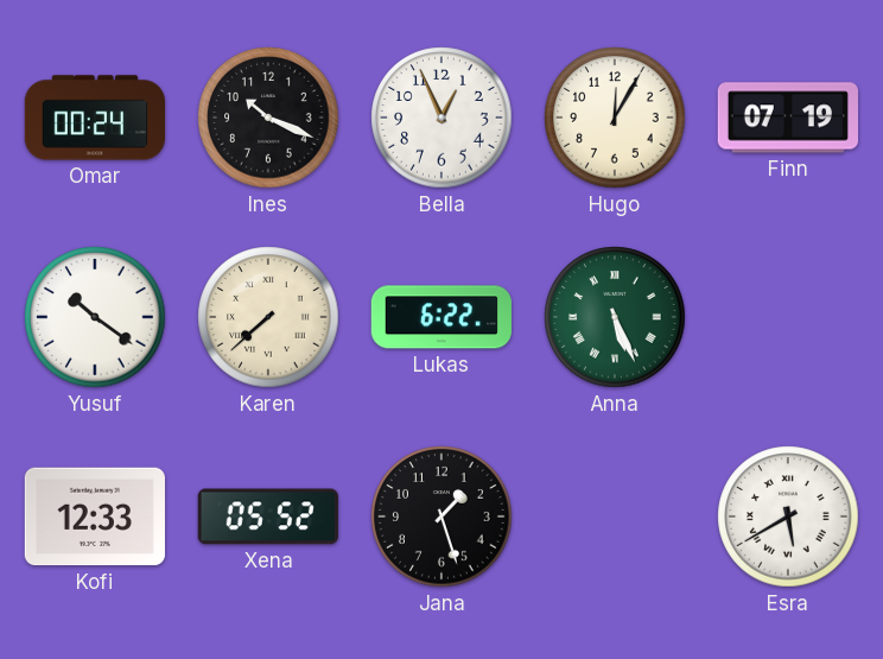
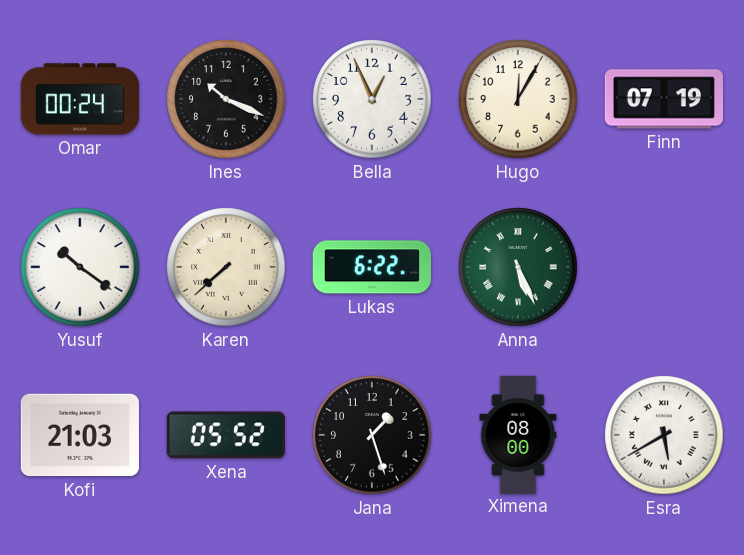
Kofi: 12:33 -> 21:03 (80, 435)
Ximena: none -> 08:00 (518, 434)
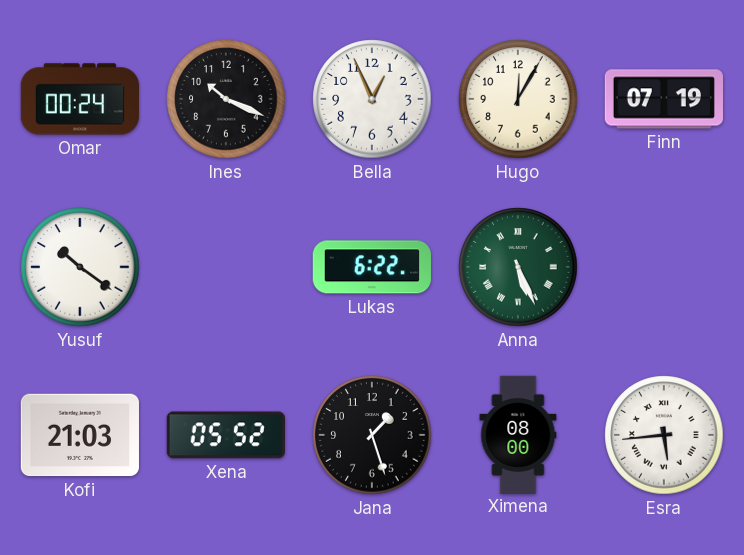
Karen: 7:38 -> none (226, 267)
Esra: 5:40 -> 5:44 (664, 435)
